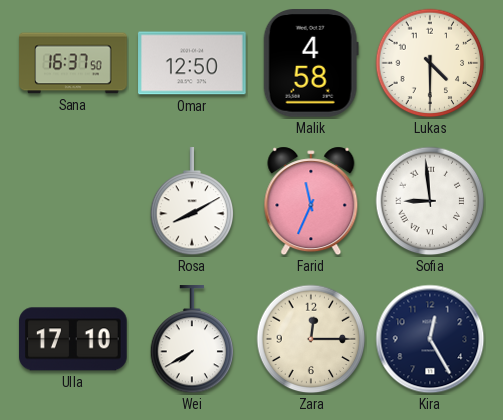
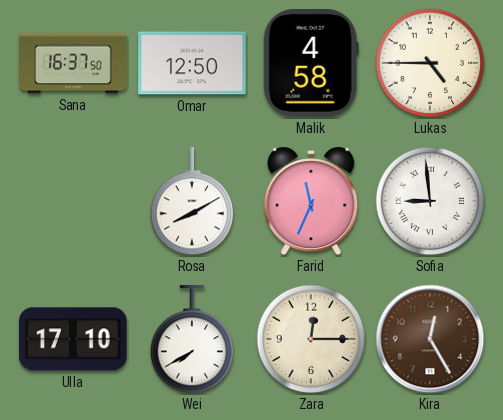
Lukas: 4:30 -> 4:45 (430, 63)
Kira dial: navy -> brown (430, 339)
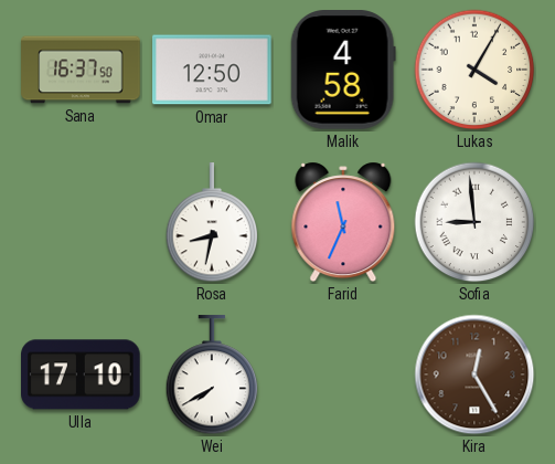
Lukas: 4:45 -> 4:05 (474, 70)
Rosa: 8:10 -> 8:32 (212, 223)
Zara: 12:15 -> none (311, 339)
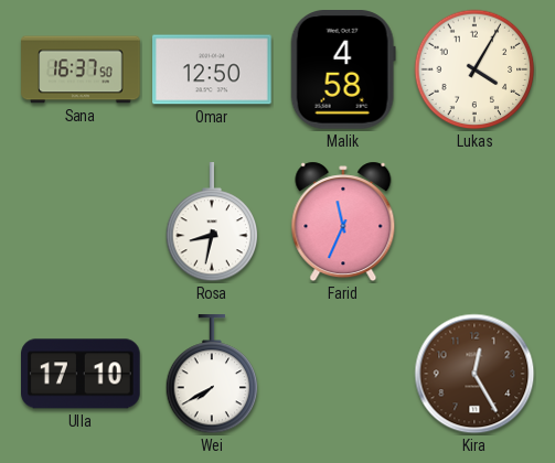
Sofia: 8:59 -> none (474, 222)
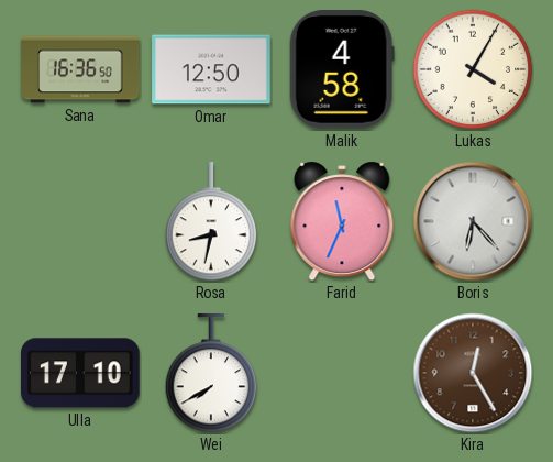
Sana: 16:37 -> 16:36 (80, 69)
Boris: none -> 6:23 (473, 221)
